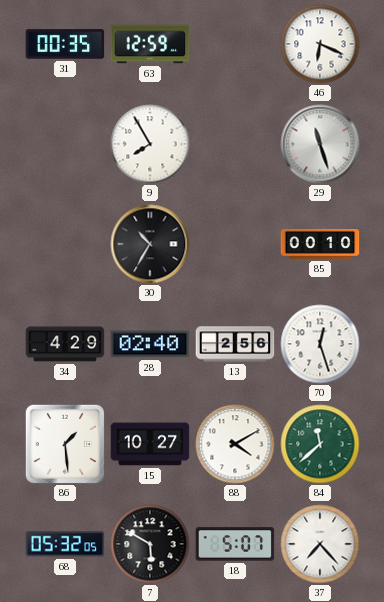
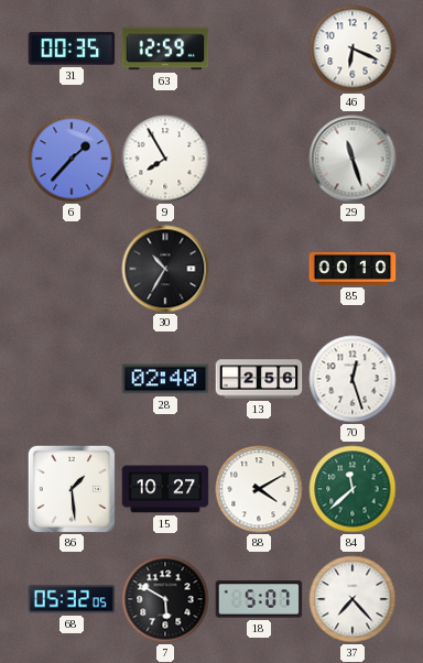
6: none -> 1:37 (72, 159)
34: 4:29 -> none (65, 344)
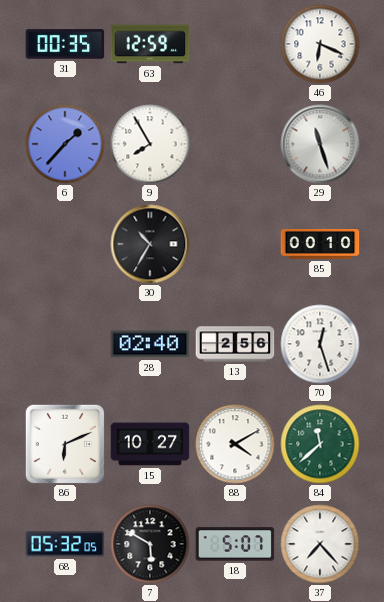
86: 1:29 -> 6:11 (64, 443)
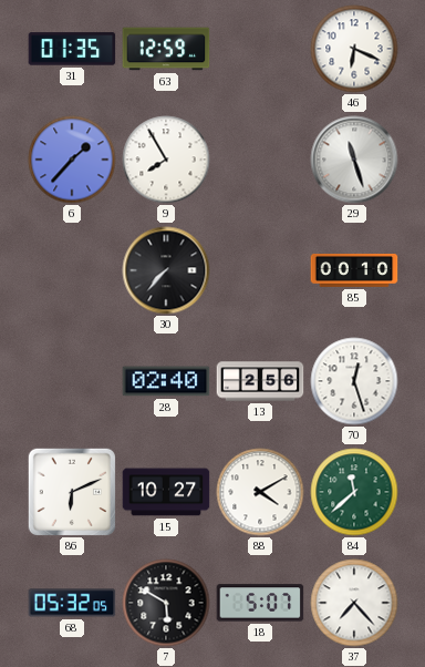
31: 00:35 -> 01:35 (72, 49)
30: 10:35 -> 7:37 (166, 270)
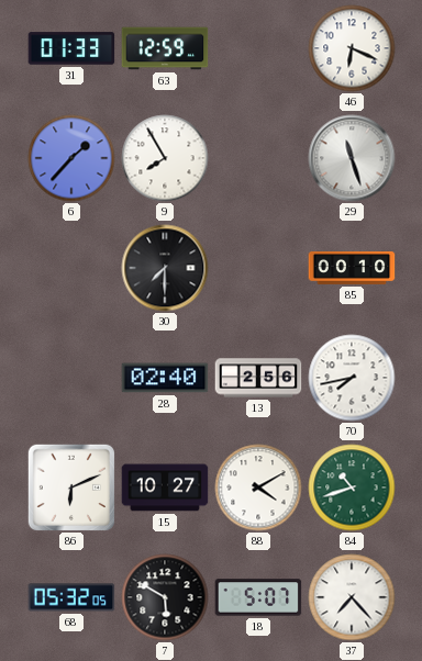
31: 01:35 -> 01:33 (71, 48)
30: 7:37 -> 7:30 (165, 268)
70: 12:27 -> 7:43 (352, 378)
84: 11:38 -> 10:42 (352, 488)
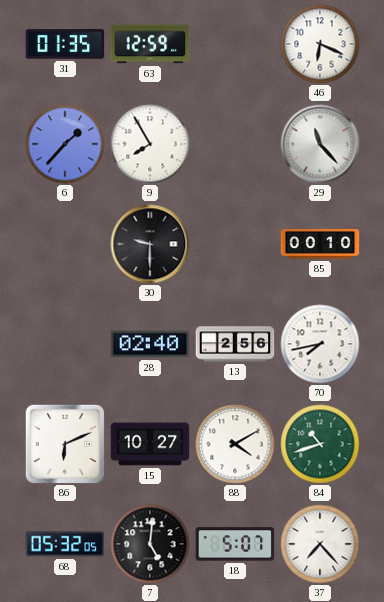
31: 01:33 -> 01:35 (65, 44)
29: 11:27 -> 11:23 (320, 144)
30: 7:30 -> 9:30 (150, 244)
7: 5:50 -> 5:01 (150, 544)
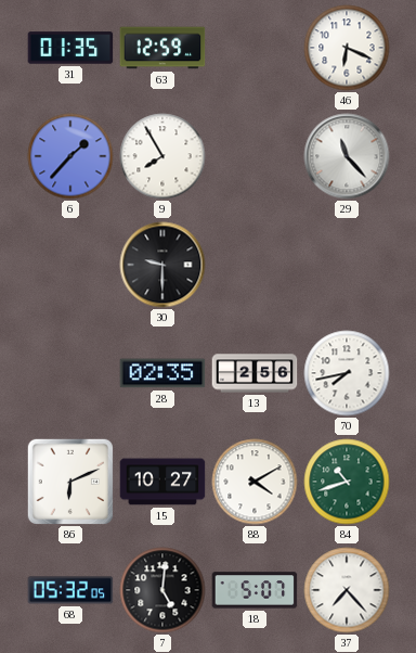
85: 00:10 -> none (320, 244)
28: 02:40 -> 02:35 (162, 373)
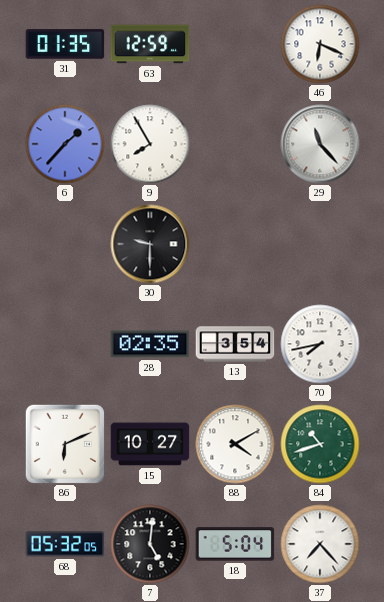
13: 2:56 -> 3:54 (235, 344)
18: 5:07 -> 5:04 (235, 544)
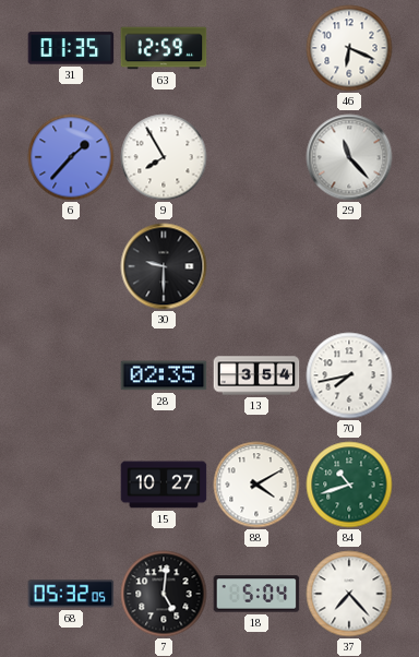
86: 6:11 -> none (64, 443)
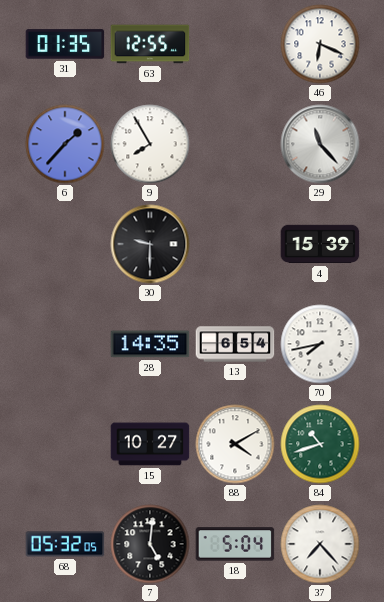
63: 12:59 -> 12:55 (150, 44)
4: none -> 15:39 (320, 244)
28: 02:35 -> 14:35 (150, 344)
13: 3:54 -> 6:54 (235, 344)
